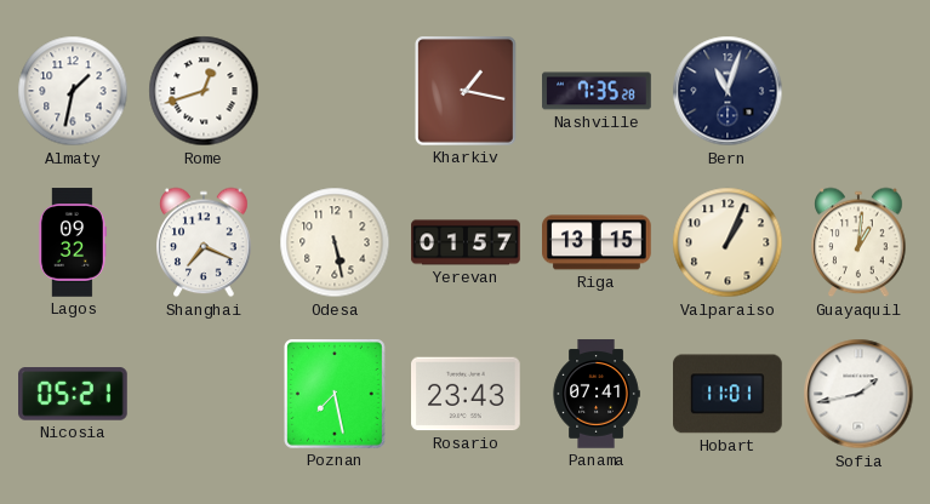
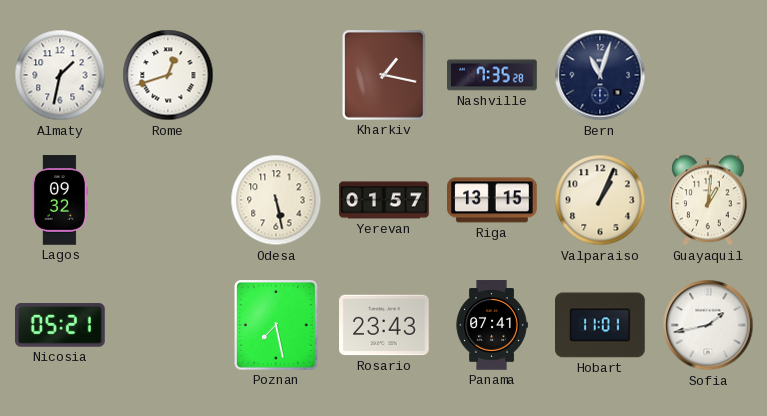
Shanghai: 7:19 -> none (204, 242)
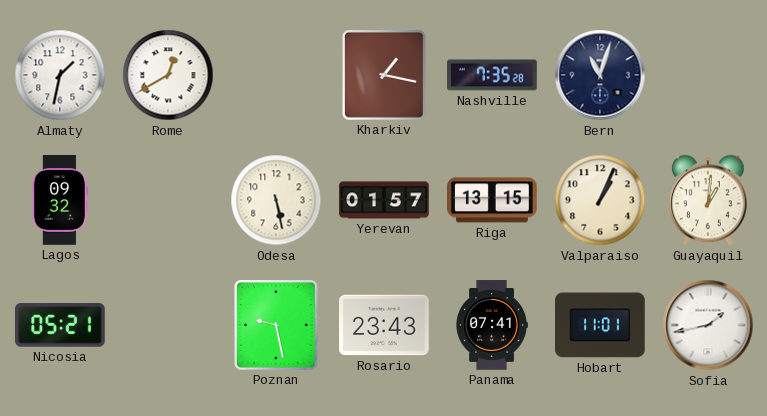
Rome: 12:42 -> 12:40 (168, 75)
Poznan: 7:28 -> 9:28 (277, 326)
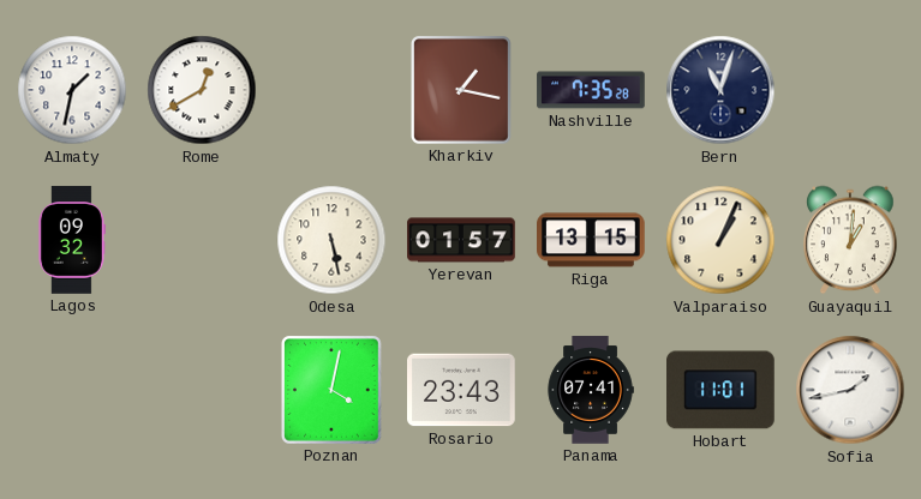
Nicosia: 05:21 -> none (61, 325)
Poznan: 9:28 -> 4:02 (333, 391)
